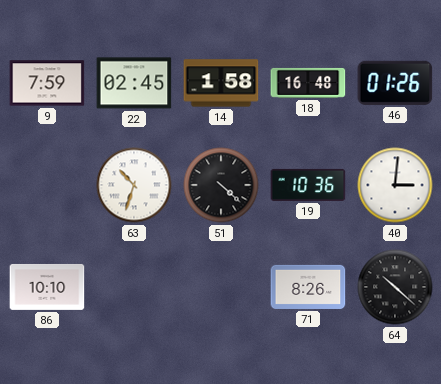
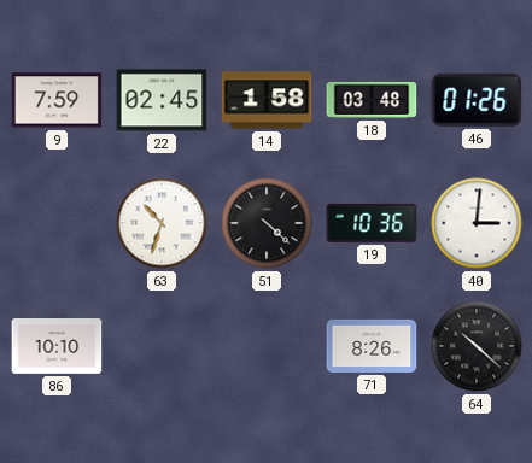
18: 16:48 -> 03:48 (372, 100)
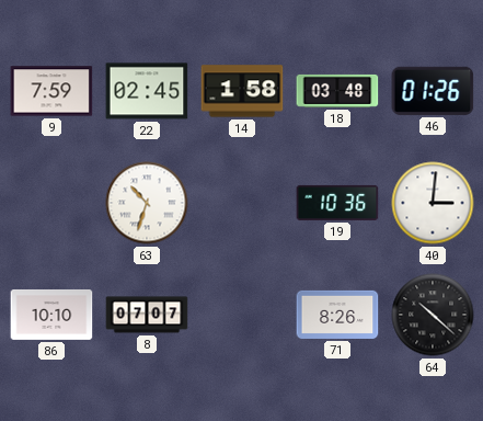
51: 4:22 -> none (267, 223)
8: none -> 07:07 (147, 315)
